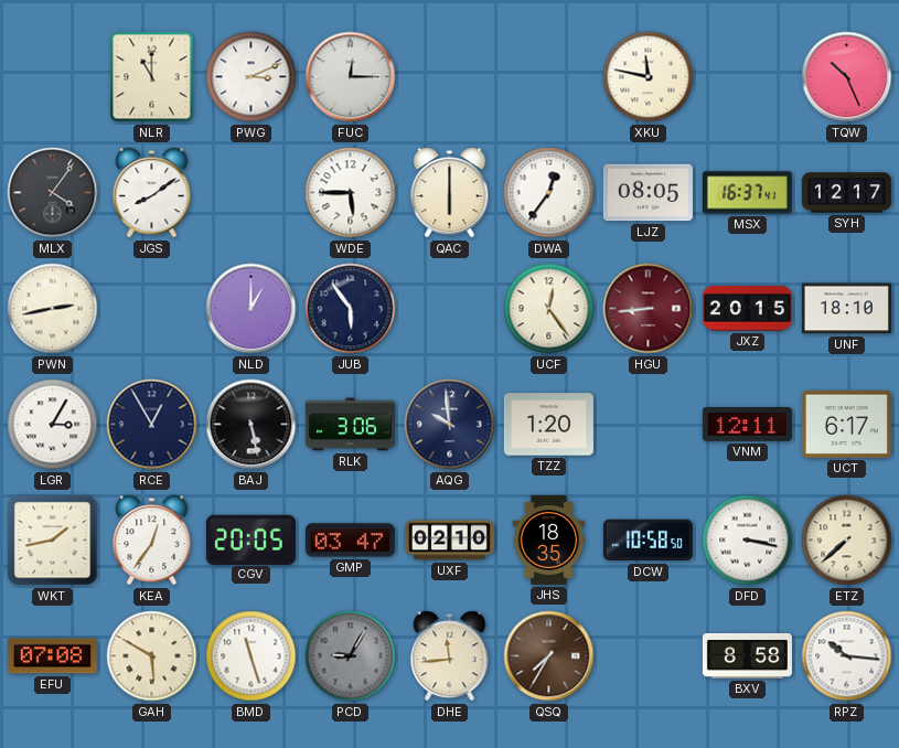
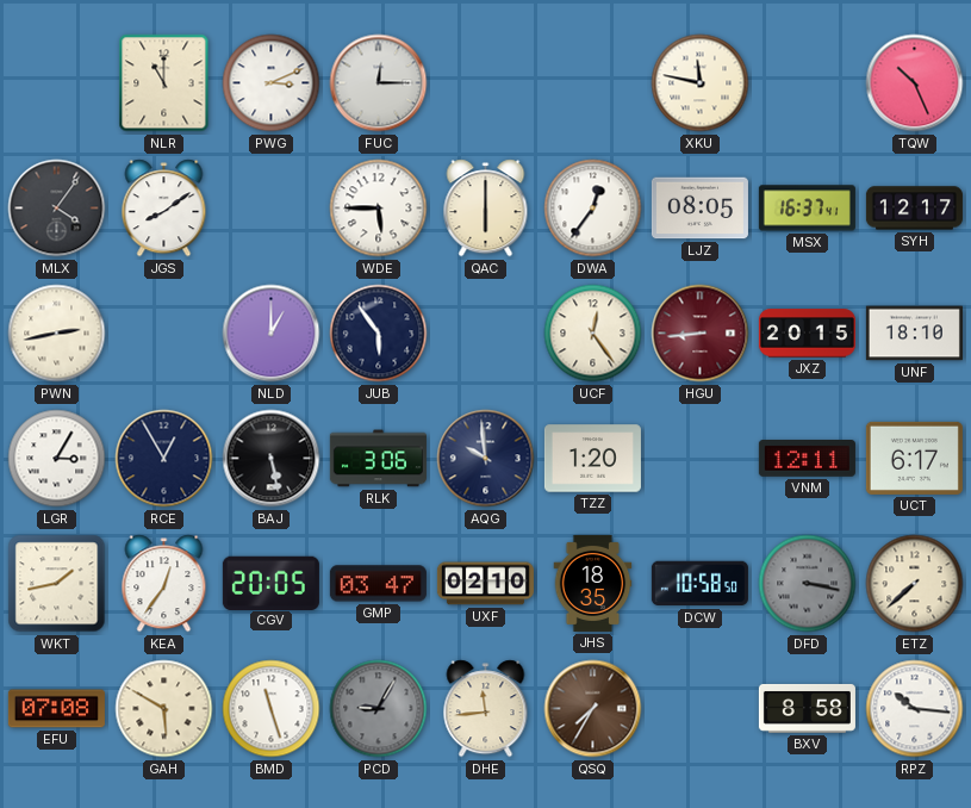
DFD dial: white -> grey (808, 584)
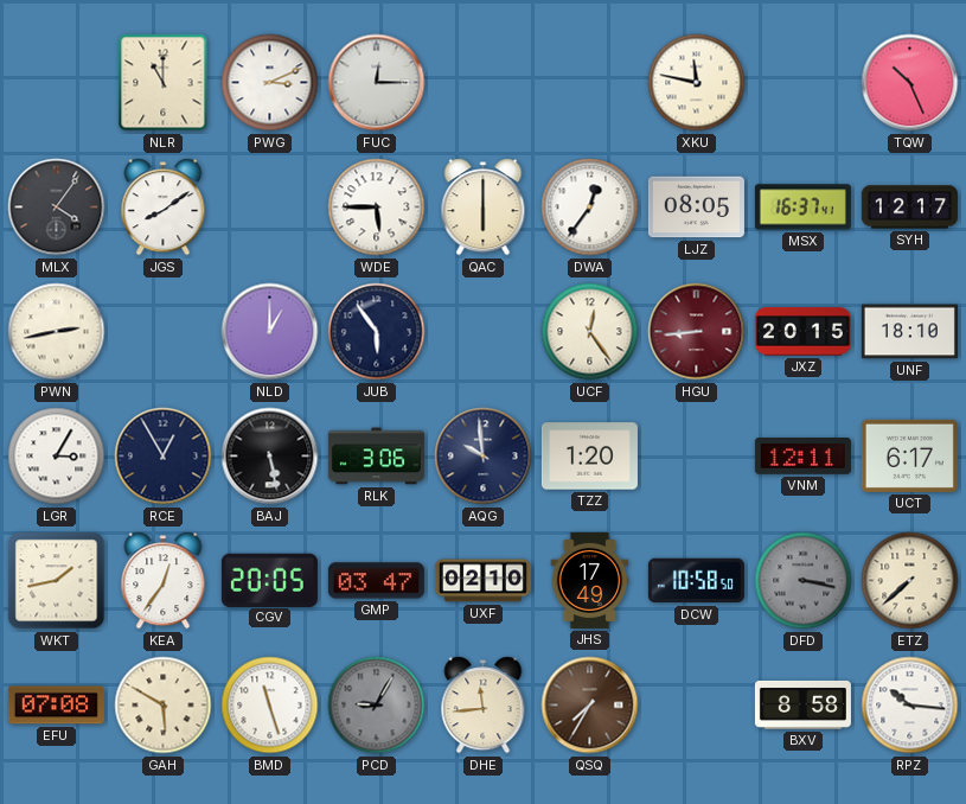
JHS: 18:35 -> 17:49 (590, 580)
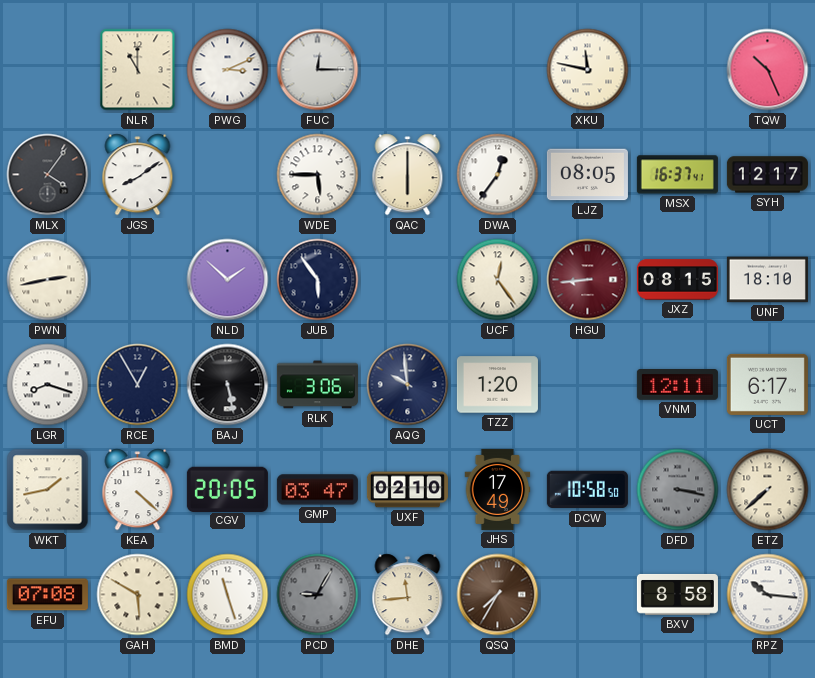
NLD: 1:00 -> 1:52 (228, 280)
JXZ: 20:15 -> 08:15 (677, 280)
LGR: 3:05 -> 8:18 (48, 385)
KEA: 12:36 -> 4:22 (138, 490)
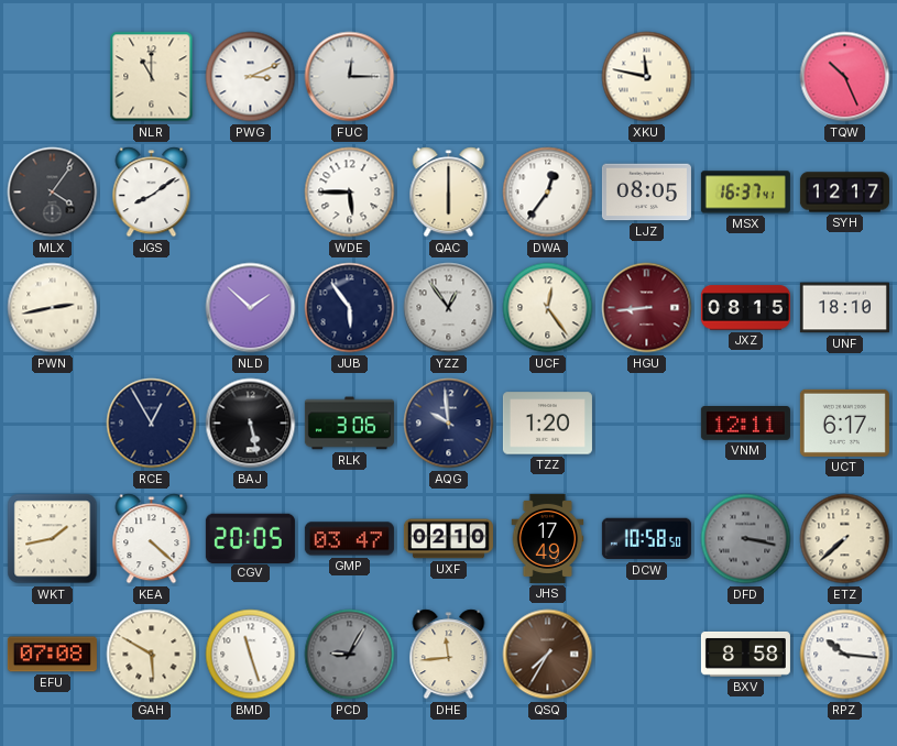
YZZ: none -> 12:54 (449, 308)
LGR: 8:18 -> none (48, 385)
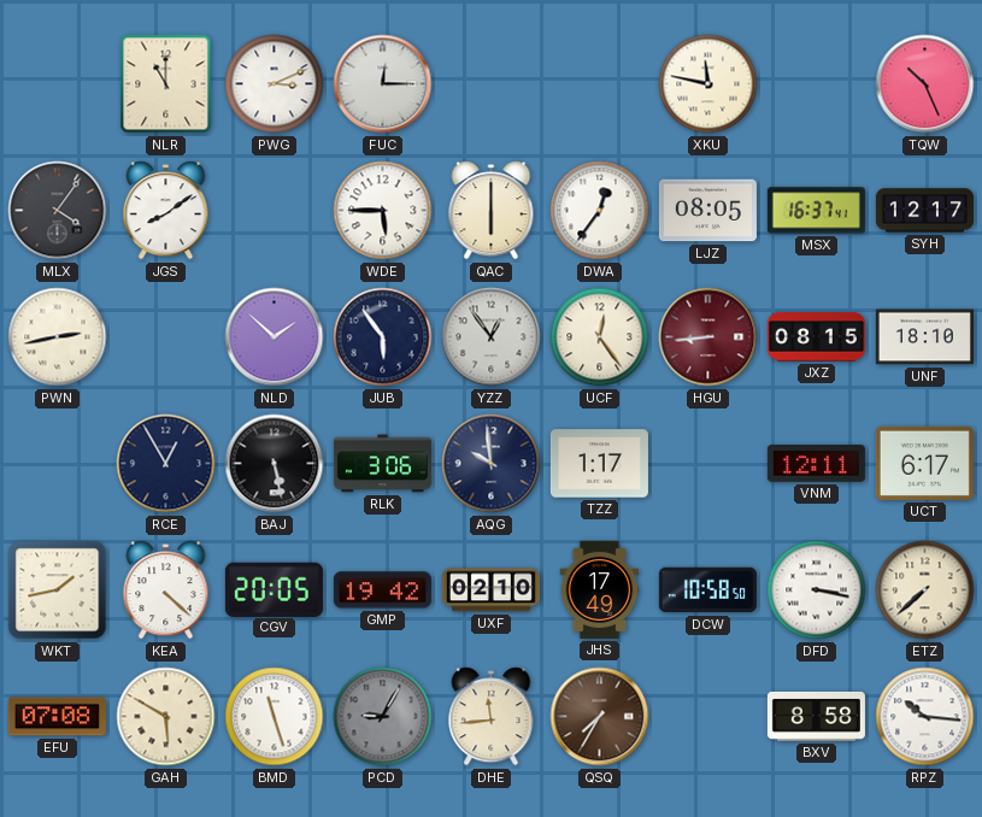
TZZ: 1:20 -> 1:17 (599, 464)
GMP: 03:47 -> 19:42 (382, 590)
DFD dial: grey -> white (817, 590)
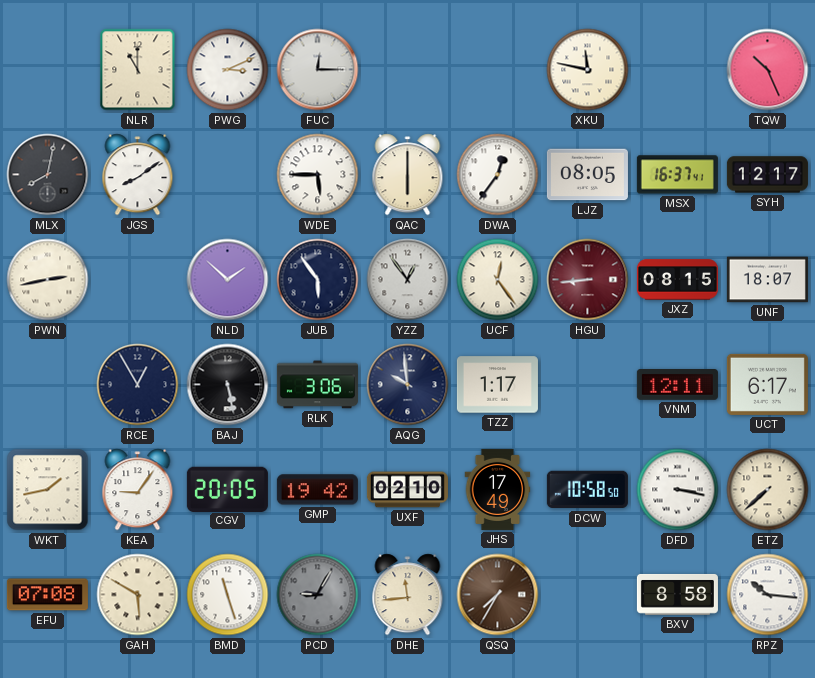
MLX: 4:06 -> 8:02 (48, 175)
UNF: 18:10 -> 18:07 (767, 280)
KEA: 4:22 -> 9:06 (138, 490)
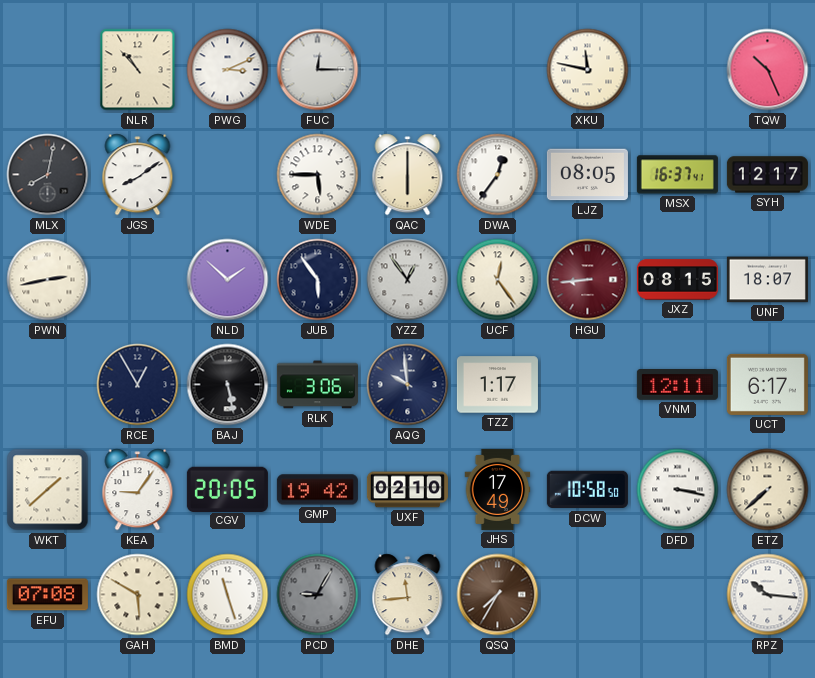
NLR: 11:00 -> 10:53 (138, 70)
WKT: 1:43 -> 1:38 (48, 490)
BXV: 8:58 -> none (677, 594)
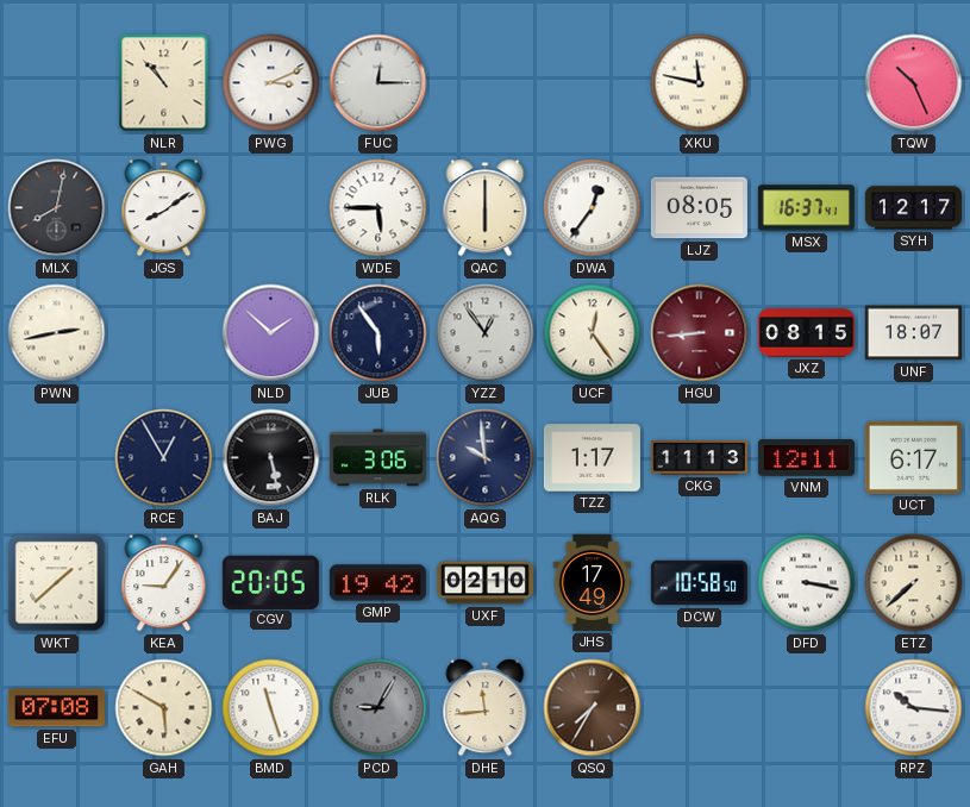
CKG: none -> 11:13 (699, 458)
